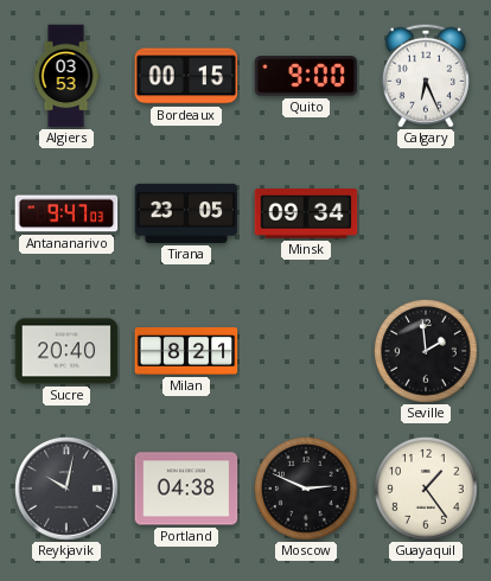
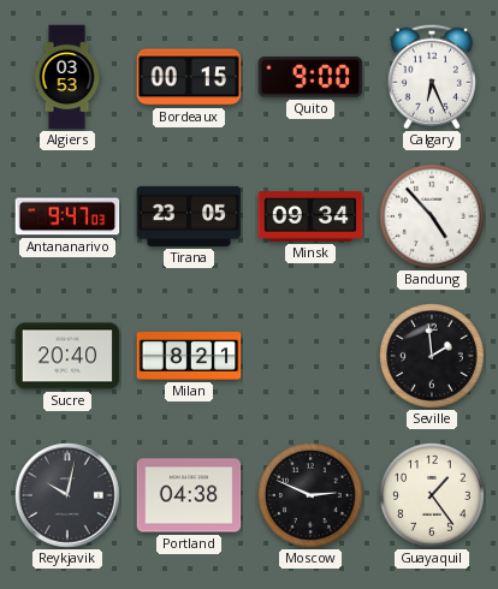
Bandung: none -> 4:53 (432, 216)
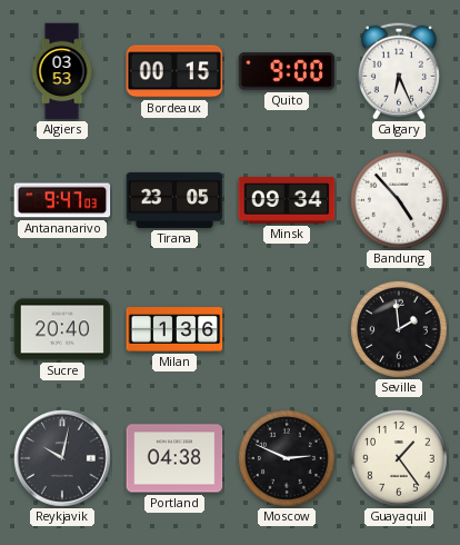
Milan: 8:21 -> 1:36 (174, 329)
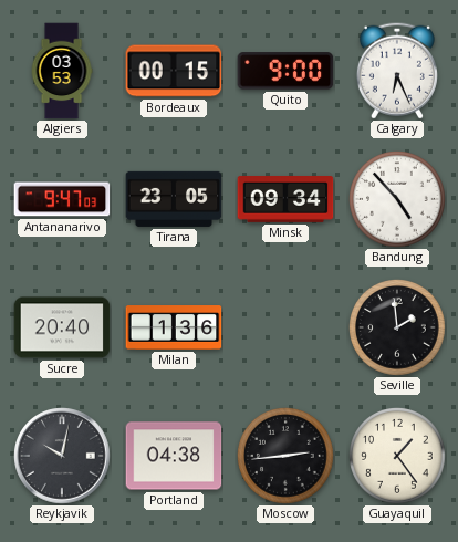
Moscow: 2:49 -> 2:44 (285, 456)
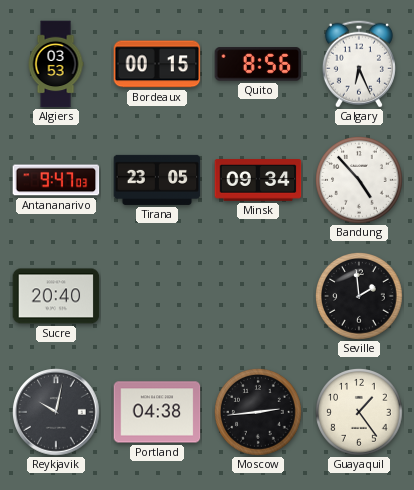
Quito: 9:00 -> 8:56 (258, 64)
Milan: 1:36 -> none (174, 327)
